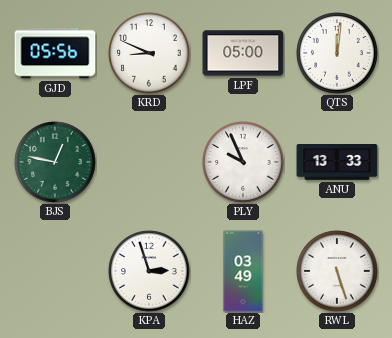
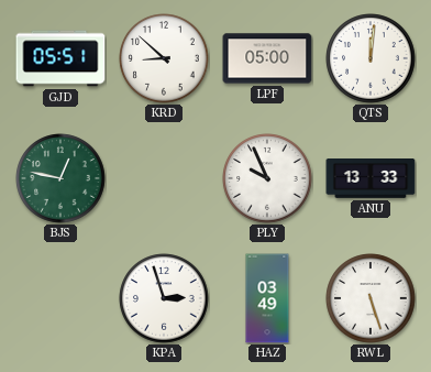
GJD: 05:56 -> 05:51 (60, 58)
KRD: 8:49 -> 8:52 (164, 58)
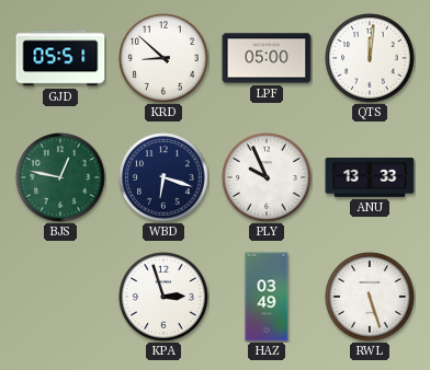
WBD: none -> 6:18 (163, 177)
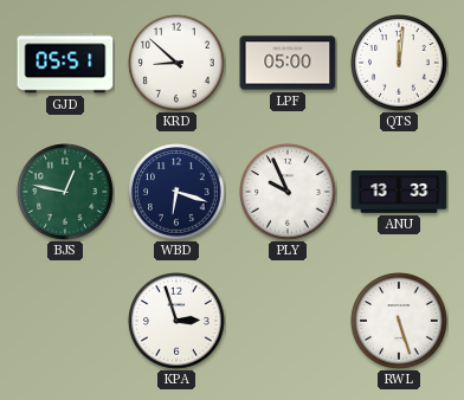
HAZ: 03:49 -> none (267, 297)
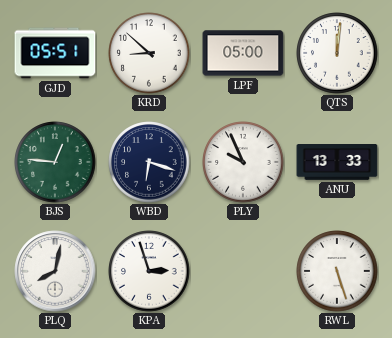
BJS: 12:47 -> 12:46 (55, 162)
PLQ: none -> 8:02 (55, 271)
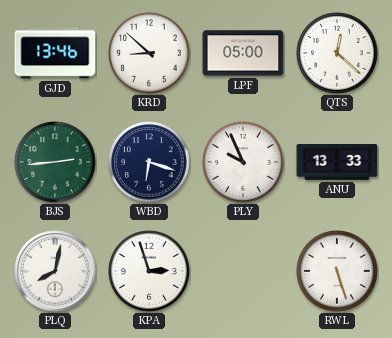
GJD: 05:51 -> 13:46 (55, 53)
QTS: 12:01 -> 12:22 (337, 53)
BJS: 12:46 -> 2:44 (55, 162)
